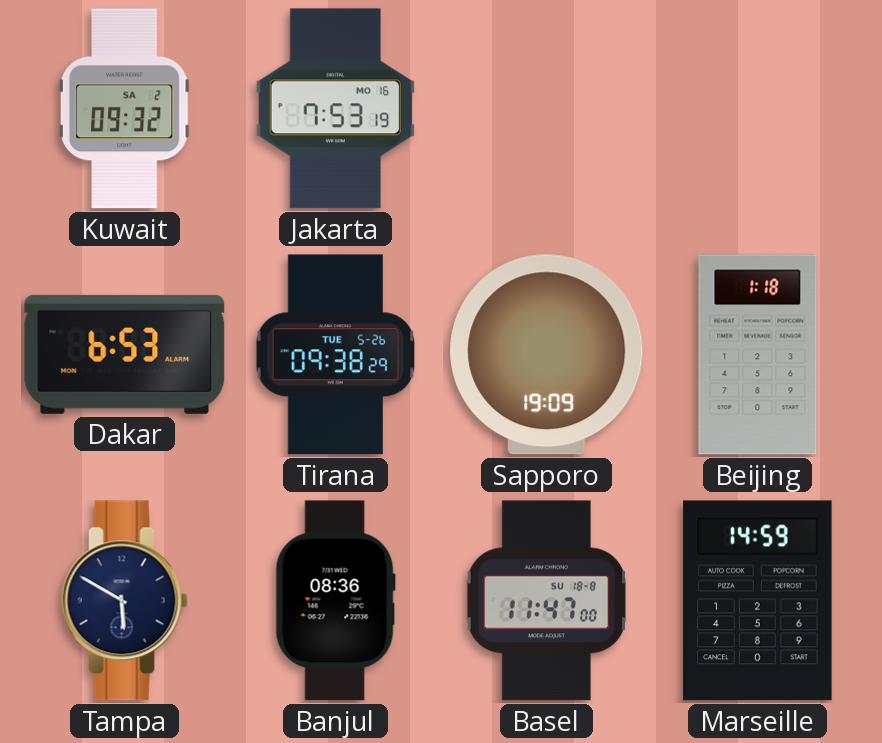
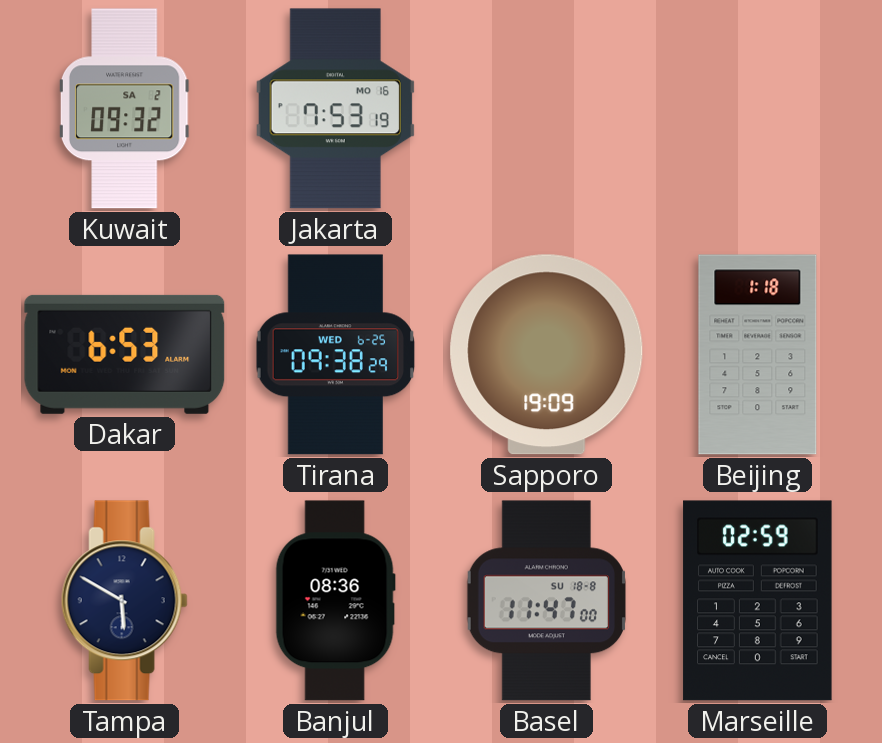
Tirana date: TUE 5-26 -> WED 6-25 (335, 355)
Marseille: 14:59 -> 02:59 (758, 601)
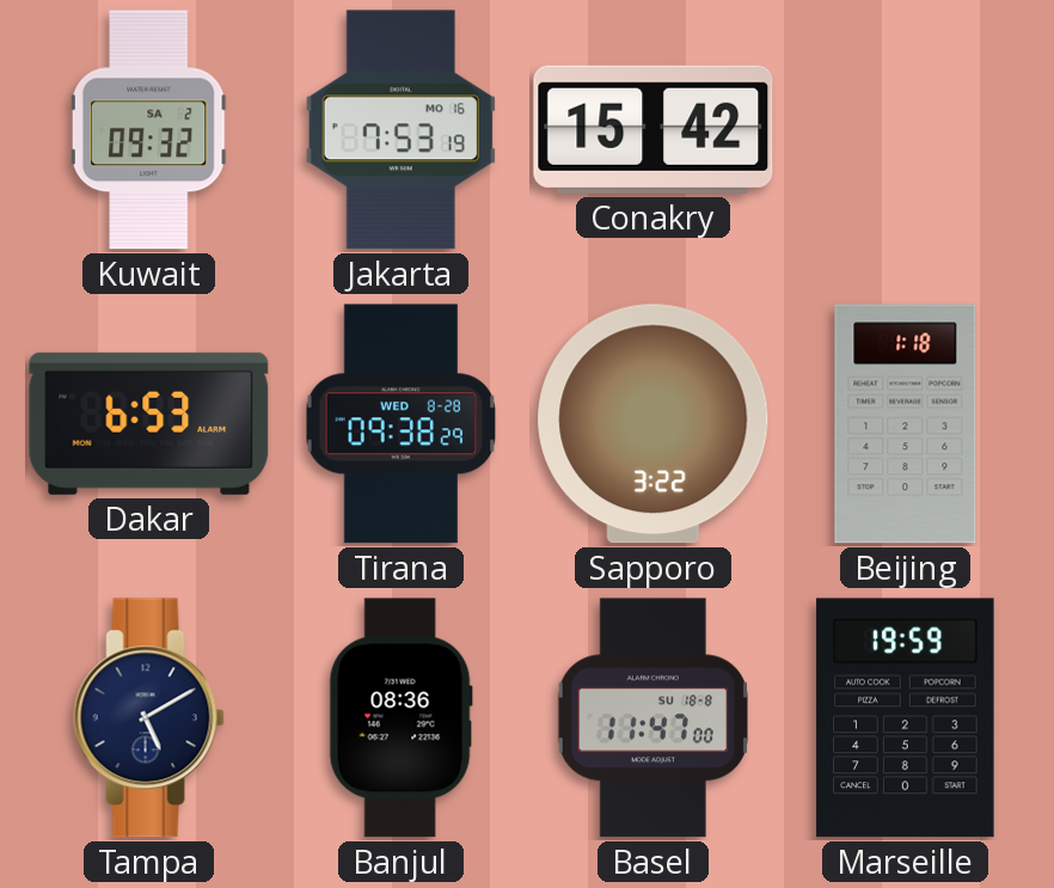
Conakry: none -> 15:42 (654, 129)
Tirana date: WED 6-25 -> WED 8-28 (400, 424)
Sapporo: 19:09 -> 3:22 (654, 424)
Tampa: 5:50 -> 5:10 (148, 718)
Marseille: 02:59 -> 19:59 (906, 718)
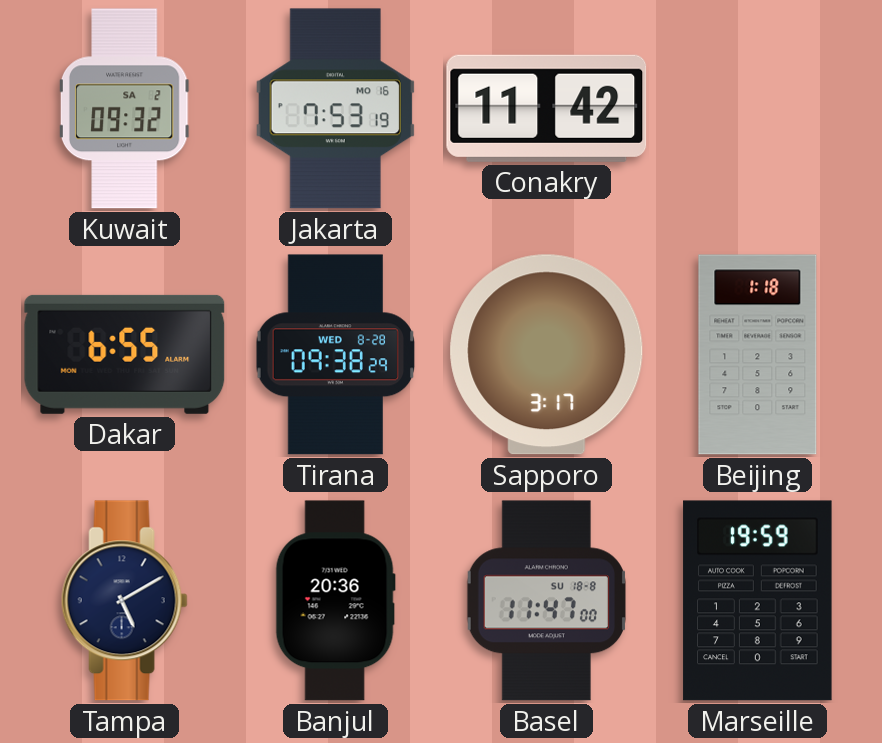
Conakry: 15:42 -> 11:42 (547, 108)
Dakar: 6:53 -> 6:55 (125, 354)
Sapporo: 3:22 -> 3:17 (547, 355)
Banjul: 08:36 -> 20:36 (335, 601)
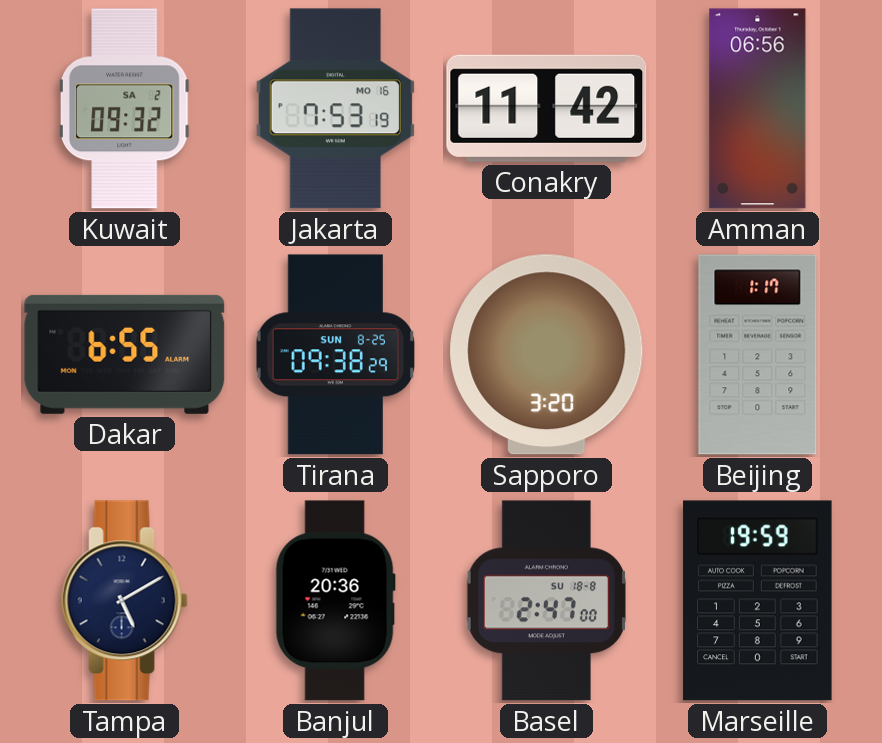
Amman: none -> 06:56 (758, 109)
Tirana date: WED 8-28 -> SUN 8-25 (335, 355)
Sapporo: 3:17 -> 3:20 (547, 355)
Beijing: 1:18 -> 1:17 (758, 355)
Basel: 11:47 -> 2:47 (546, 601)
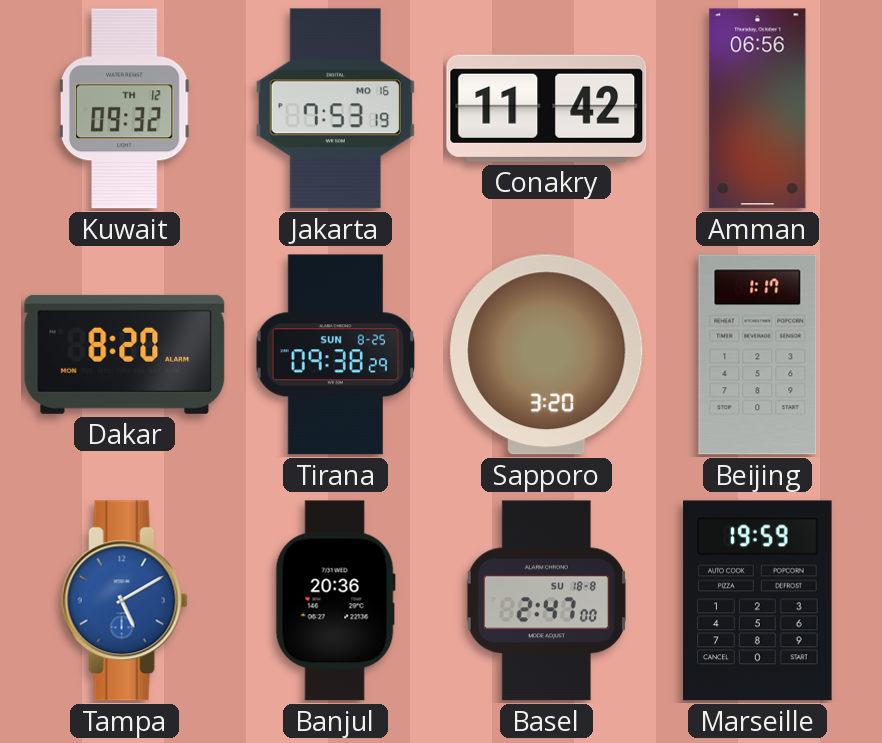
Kuwait date: SA 2 -> TH 12 (125, 109)
Dakar: 6:55 -> 8:20 (125, 354)
Tampa dial: navy -> blue (124, 601)
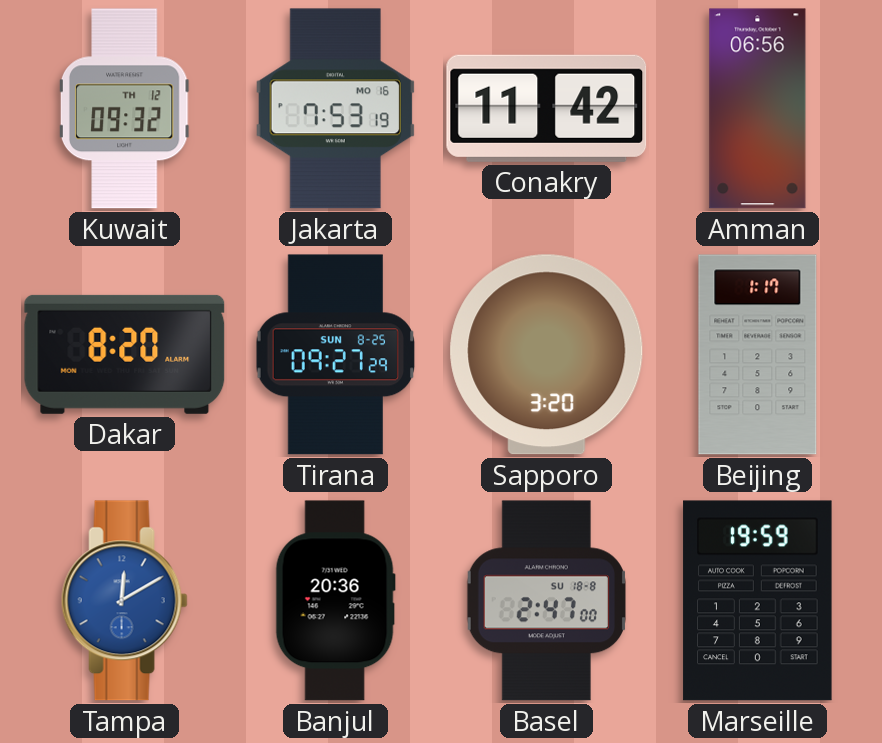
Tirana: 09:38 -> 09:27 (335, 355)
Tampa: 5:10 -> 12:10 (124, 601)
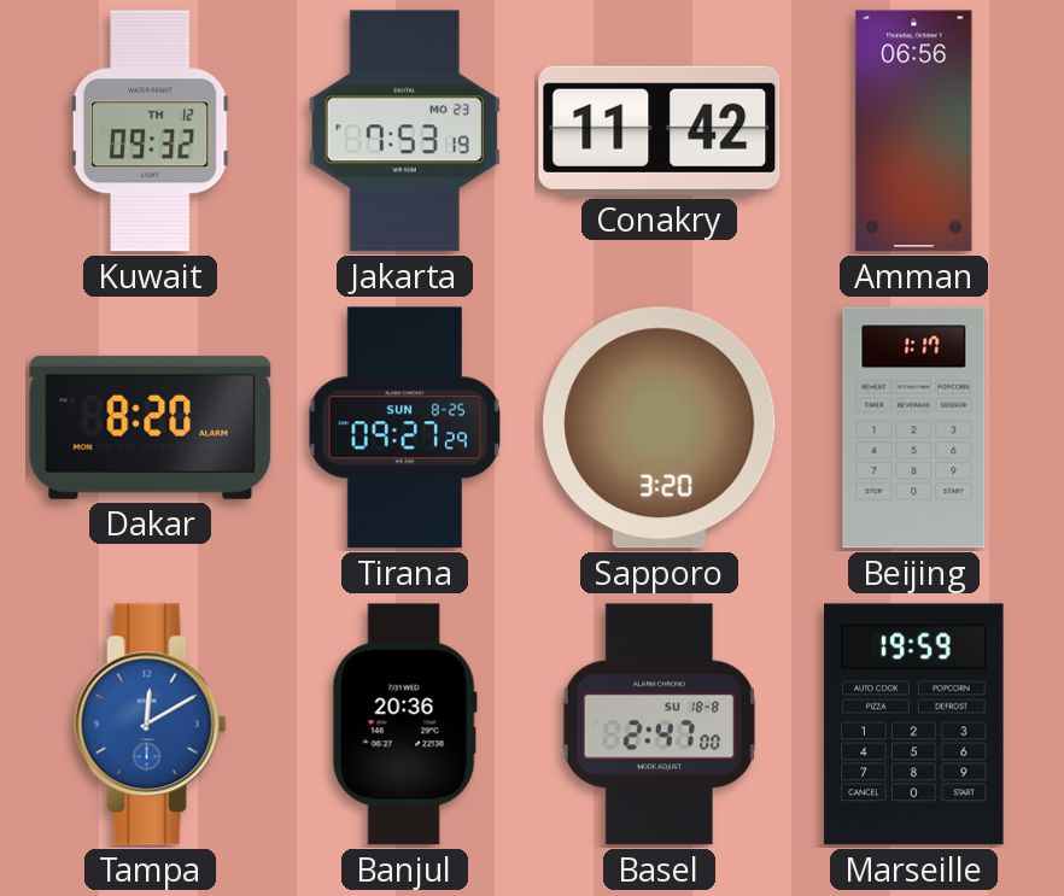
Jakarta date: MO 16 -> MO 23 (404, 131)
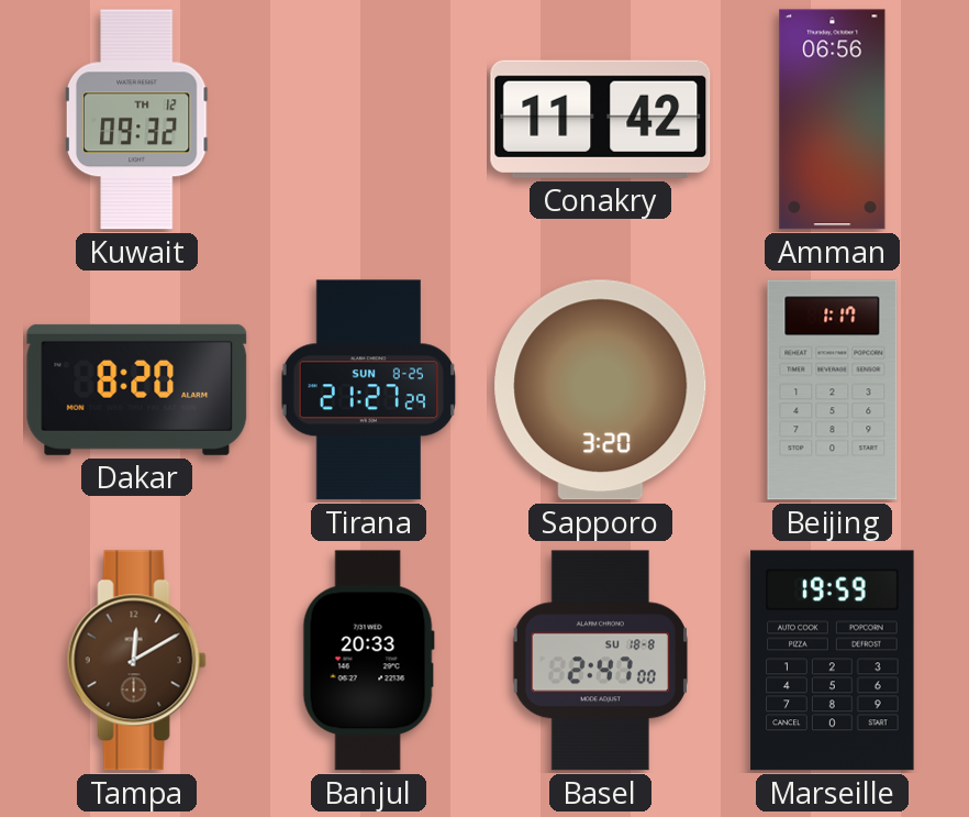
Jakarta: 7:53 -> none (404, 131)
Tirana: 09:27 -> 21:27 (368, 390)
Tampa dial: blue -> brown (136, 661)
Banjul: 20:36 -> 20:33 (368, 661)
